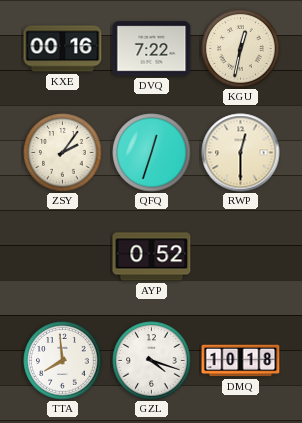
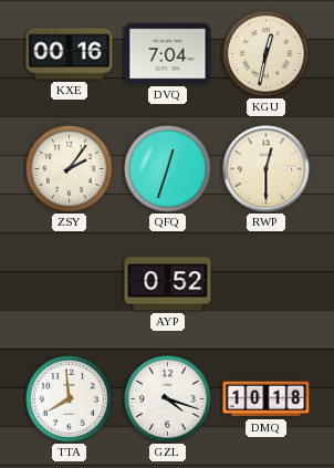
DVQ: 7:22 -> 7:04 (168, 54)
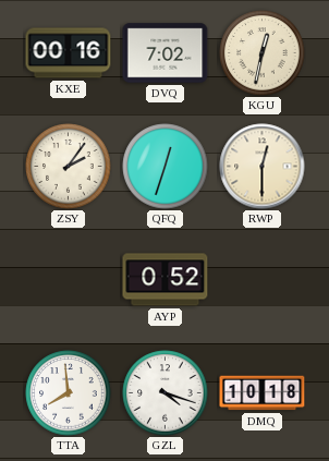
DVQ: 7:04 -> 7:02 (166, 53)
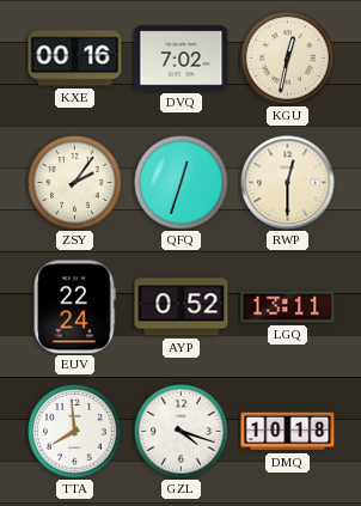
EUV: none -> 22:24 (75, 307)
LGQ: none -> 13:11 (288, 307)
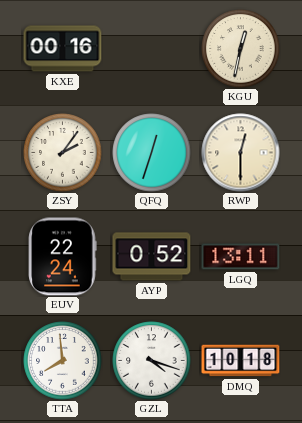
DVQ: 7:02 -> none (182, 59)
